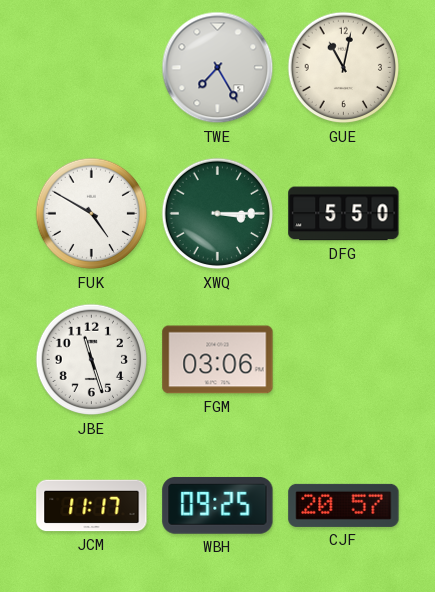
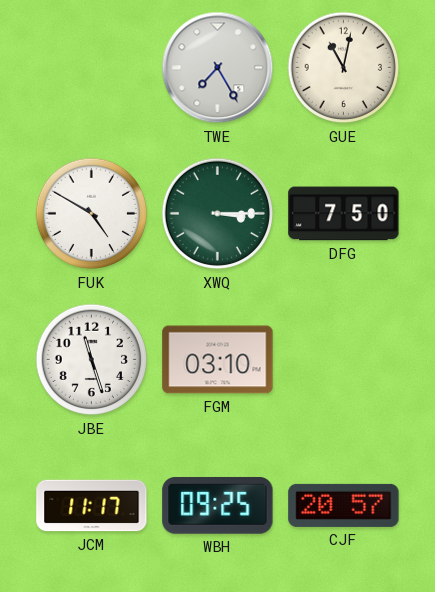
DFG: 5:50 -> 7:50 (344, 214)
FGM: 03:06 -> 03:10 (218, 360)
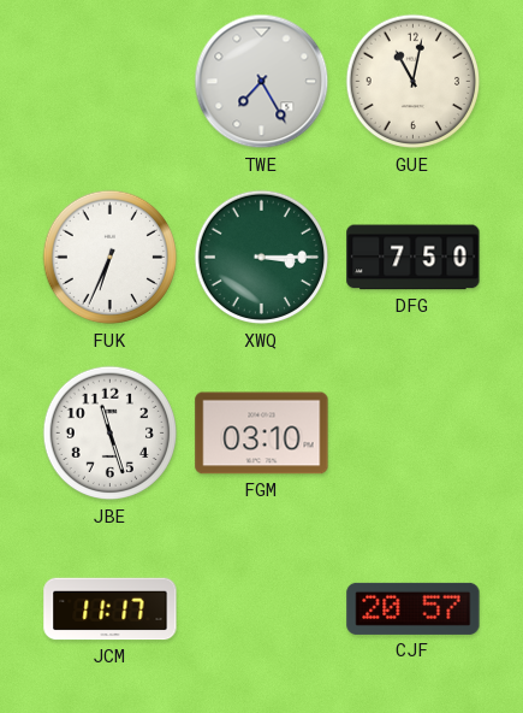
FUK: 4:50 -> 6:34 (111, 258)
WBH: 09:25 -> none (218, 505)
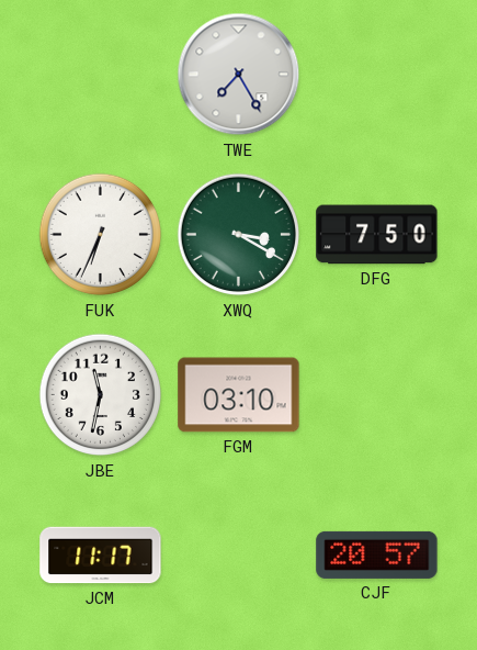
GUE: 11:02 -> none (414, 82)
XWQ: 3:15 -> 3:20 (239, 235)
JBE: 11:27 -> 11:32 (101, 395)
